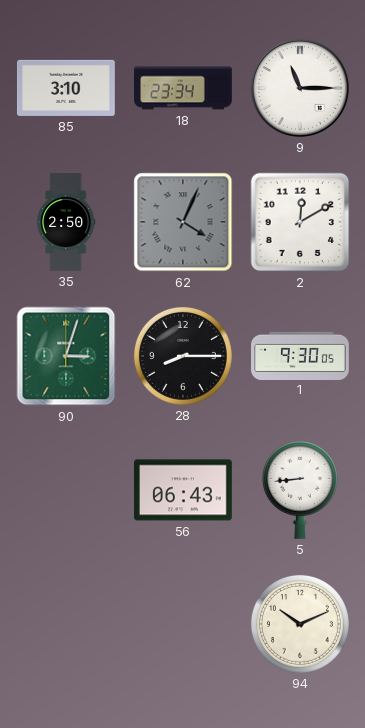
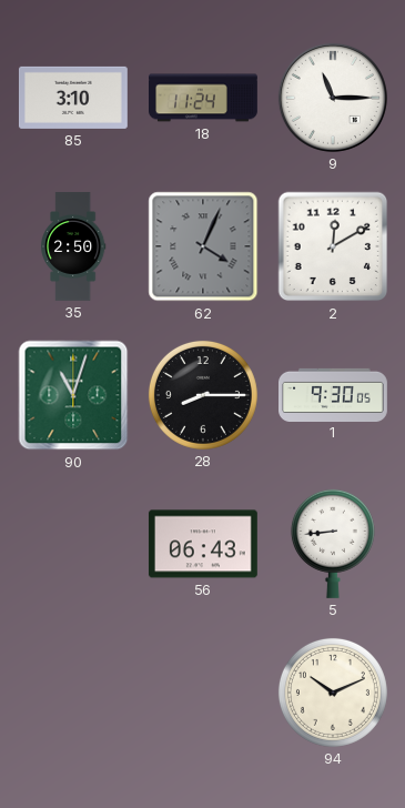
18: 23:34 -> 11:24 (204, 98)
90: 3:03 -> 11:03 (73, 395)
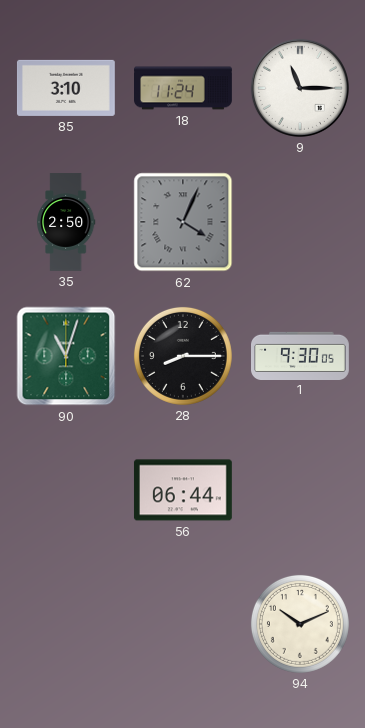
2: 12:10 -> none (333, 246)
56: 06:43 -> 06:44 (183, 490)
5: 8:44 -> none (333, 544)
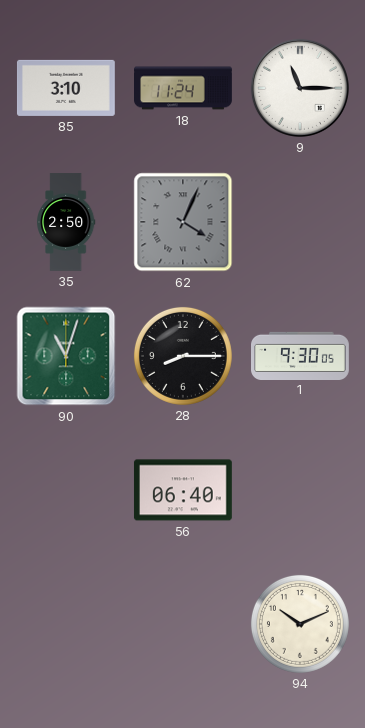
56: 06:44 -> 06:40 (183, 490)
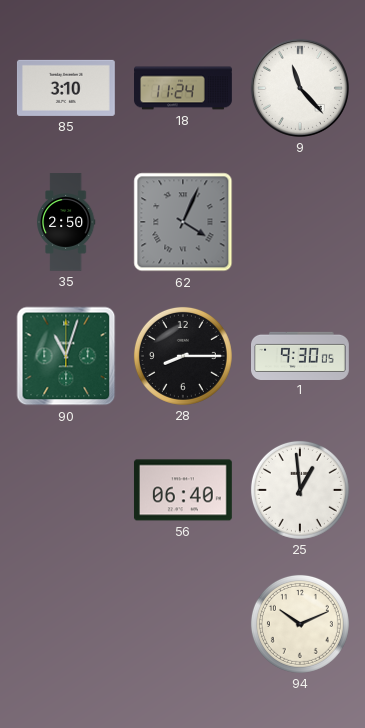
9: 11:15 -> 11:23 (300, 88)
25: none -> 12:59 (300, 490)
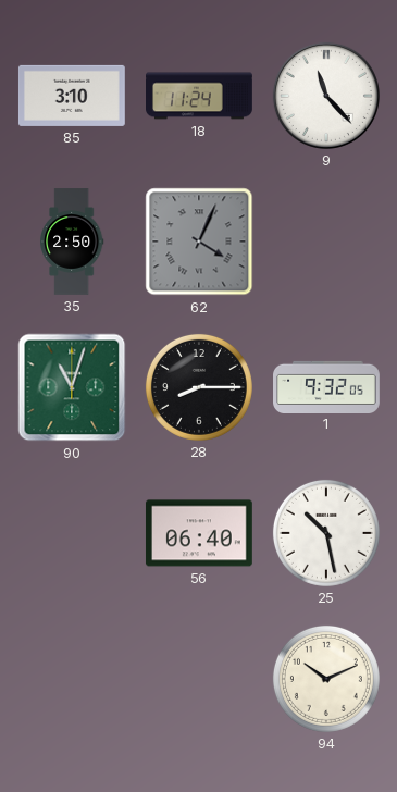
1: 9:30 -> 9:32 (327, 386)
25: 12:59 -> 10:28 (326, 533)
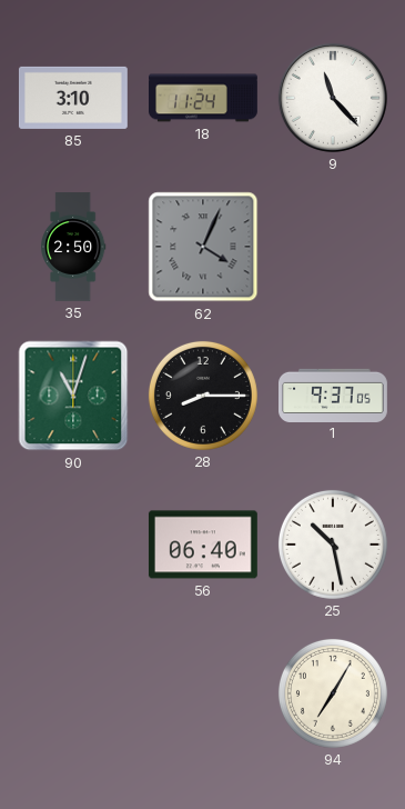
1: 9:32 -> 9:37 (334, 394)
94: 10:11 -> 7:05 (333, 693)
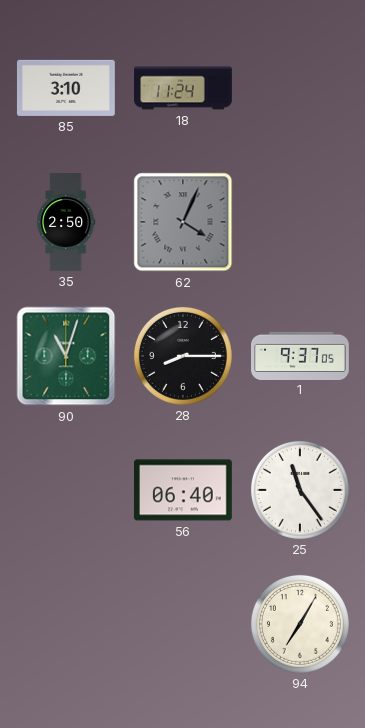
9: 11:23 -> none (333, 98)
25: 10:28 -> 11:24 (300, 490)
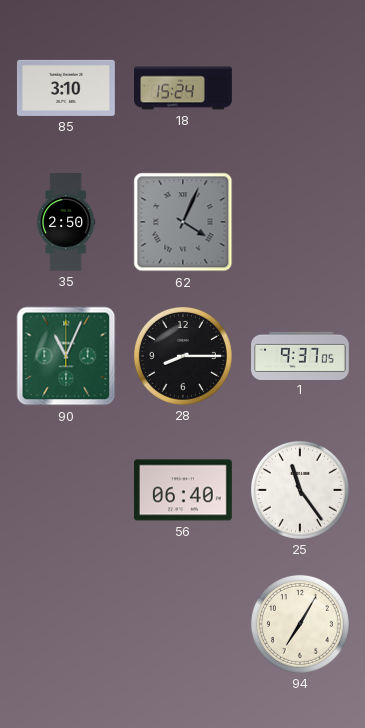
18: 11:24 -> 15:24 (184, 88)
90: 11:03 -> 11:04 (66, 356)
